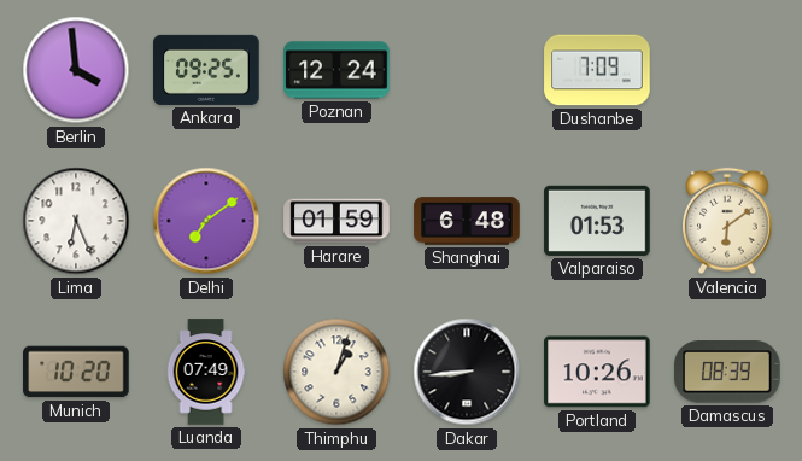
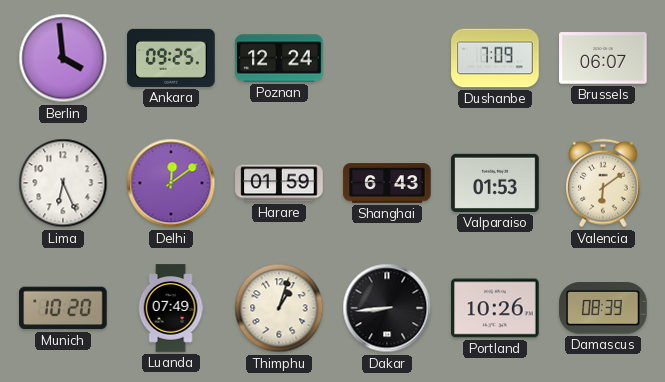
Brussels: none -> 06:07 (603, 58)
Delhi: 7:09 -> 12:09 (171, 183)
Shanghai: 6:48 -> 6:43 (387, 183)
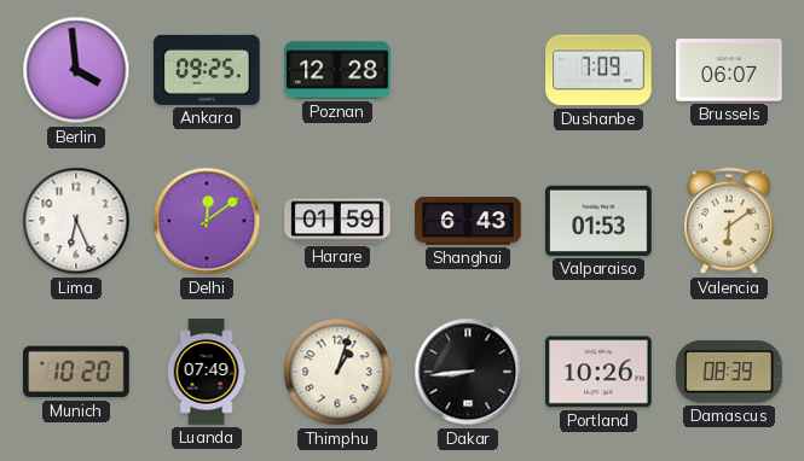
Poznan: 12:24 -> 12:28 (337, 70)
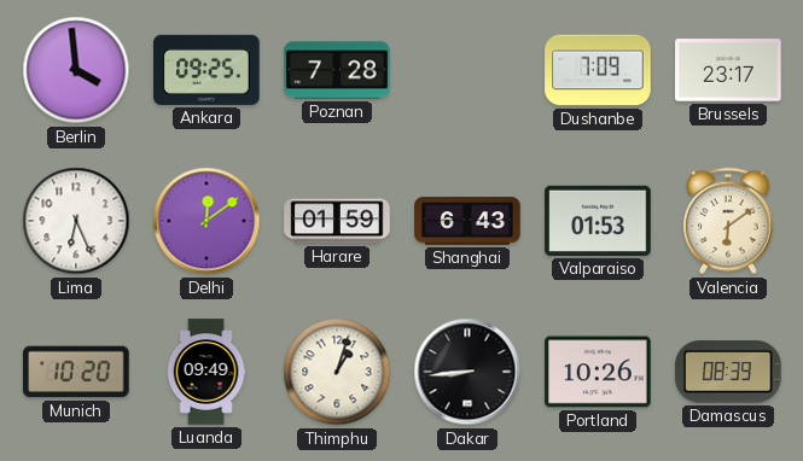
Poznan: 12:28 -> 7:28 (337, 70)
Brussels: 06:07 -> 23:17 (728, 70)
Luanda: 07:49 -> 09:49 (206, 372)
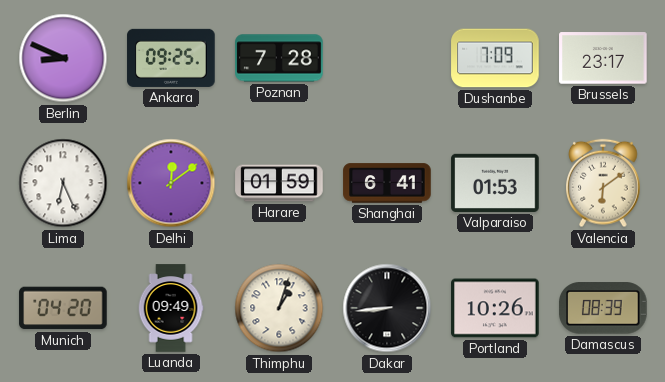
Berlin: 3:59 -> 8:49 (63, 58)
Shanghai: 6:43 -> 6:41 (387, 183)
Munich: 10:20 -> 04:20 (63, 308)
